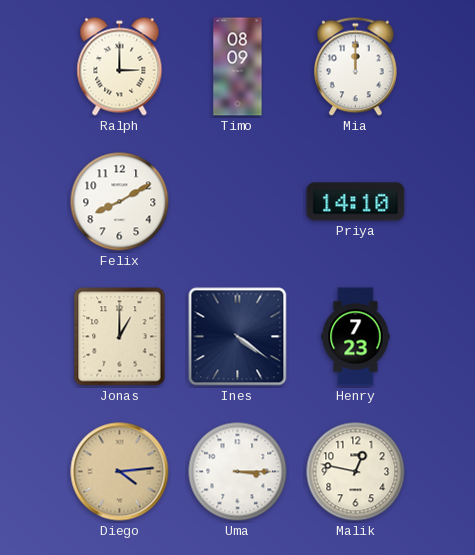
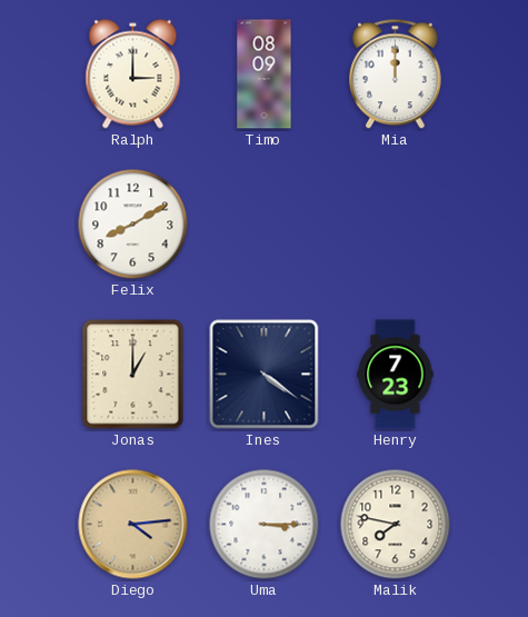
Priya: 14:10 -> none (356, 202)
Malik: 12:47 -> 7:47 (396, 525)
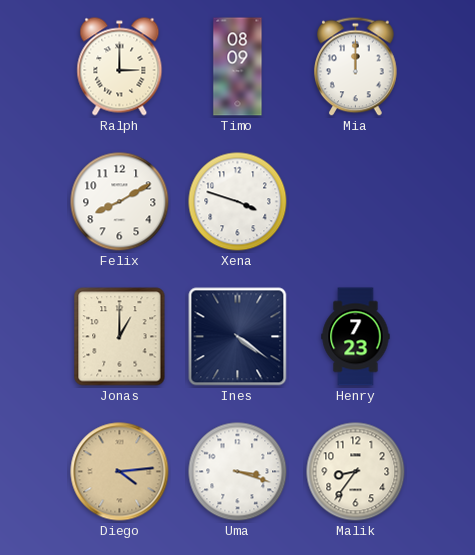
Xena: none -> 3:48 (238, 202)
Uma: 3:15 -> 3:18 (238, 472)
Malik: 7:47 -> 8:36 (356, 472)
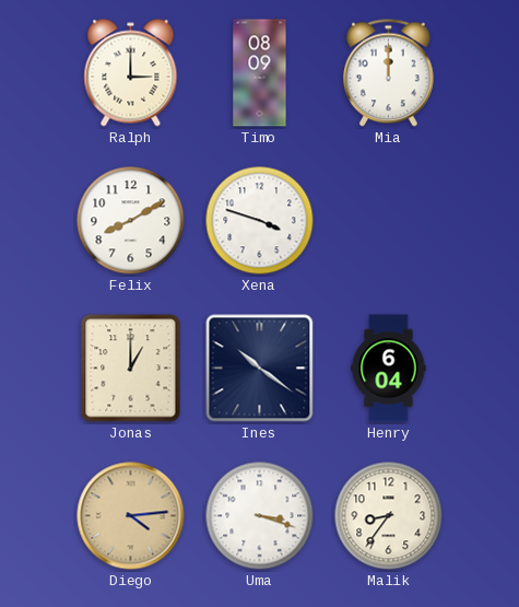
Ines: 4:21 -> 10:21 (260, 369)
Henry: 7:23 -> 6:04 (389, 369)
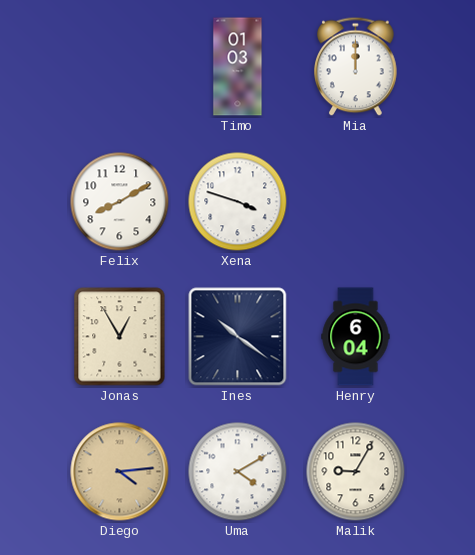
Ralph: 3:00 -> none (131, 73)
Timo: 08:09 -> 01:03 (238, 67)
Jonas: 1:00 -> 12:55 (120, 337)
Uma: 3:18 -> 4:10 (238, 472)
Malik: 8:36 -> 9:05 (356, 472)
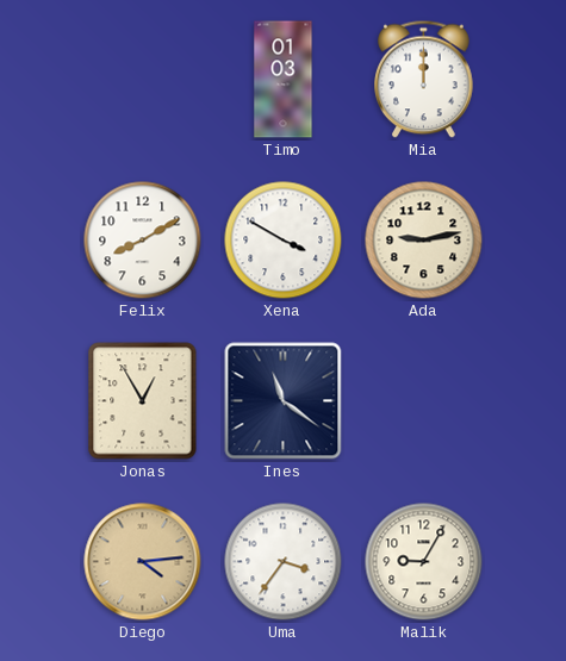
Xena: 3:48 -> 3:50 (284, 241)
Ada: none -> 9:13 (424, 241)
Ines: 10:21 -> 11:21 (284, 401)
Henry: 6:04 -> none (356, 337)
Uma: 4:10 -> 3:36 (284, 562)
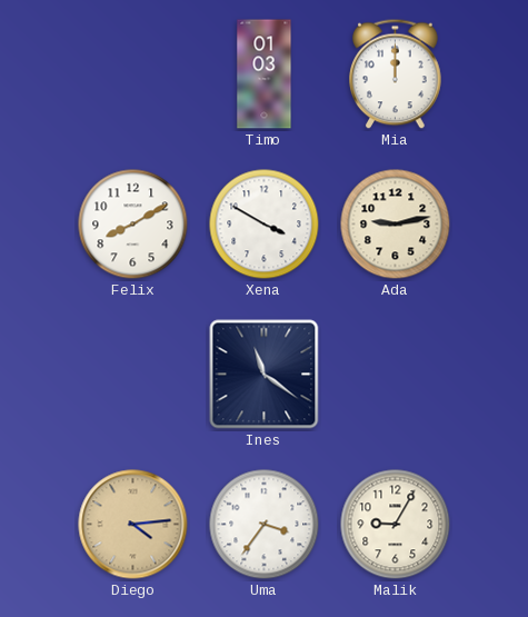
Jonas: 12:55 -> none (143, 401)
